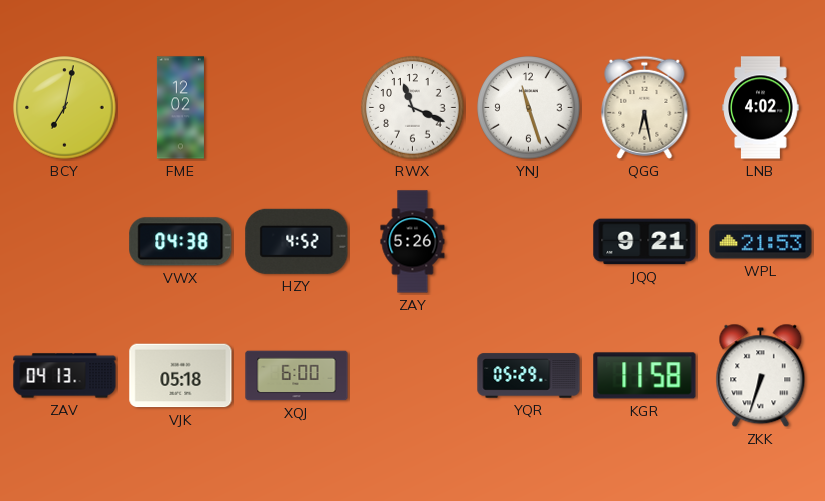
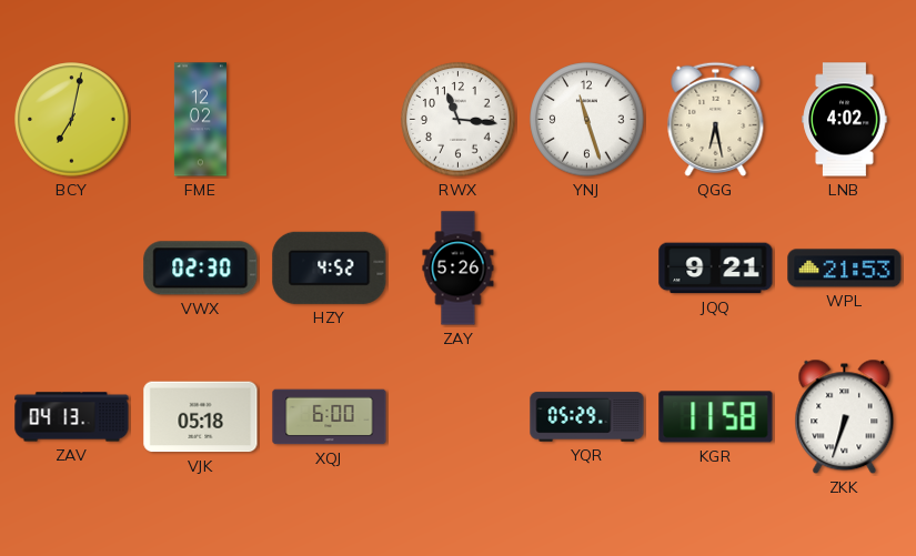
RWX: 11:19 -> 11:16 (459, 120)
VWX: 04:38 -> 02:30 (201, 269)
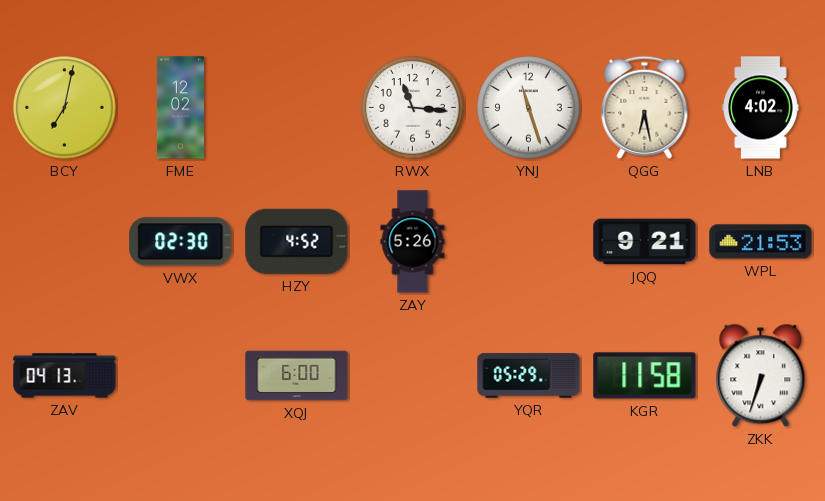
VJK: 05:18 -> none (201, 417)
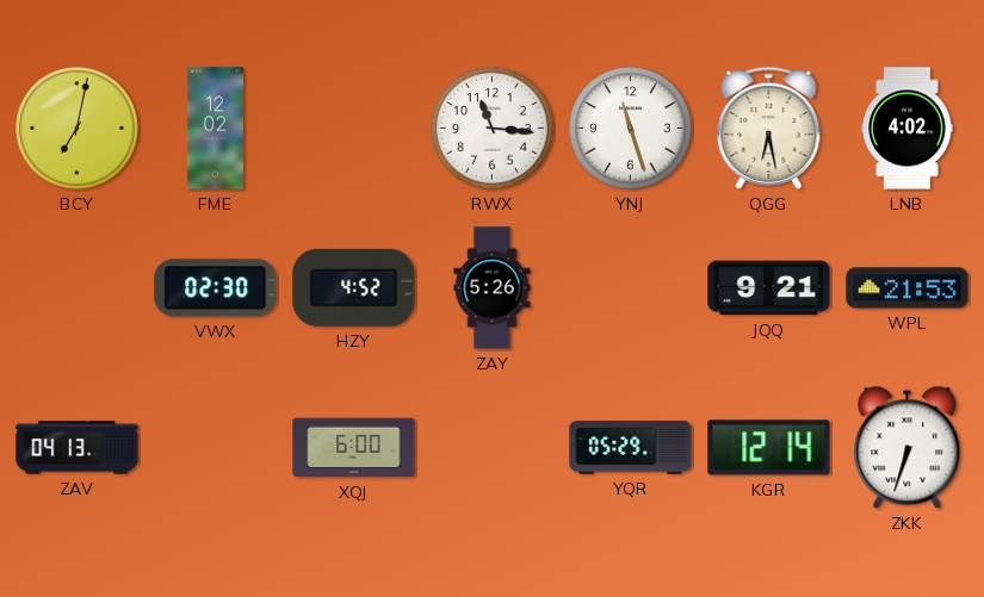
KGR: 11:58 -> 12:14 (769, 448)
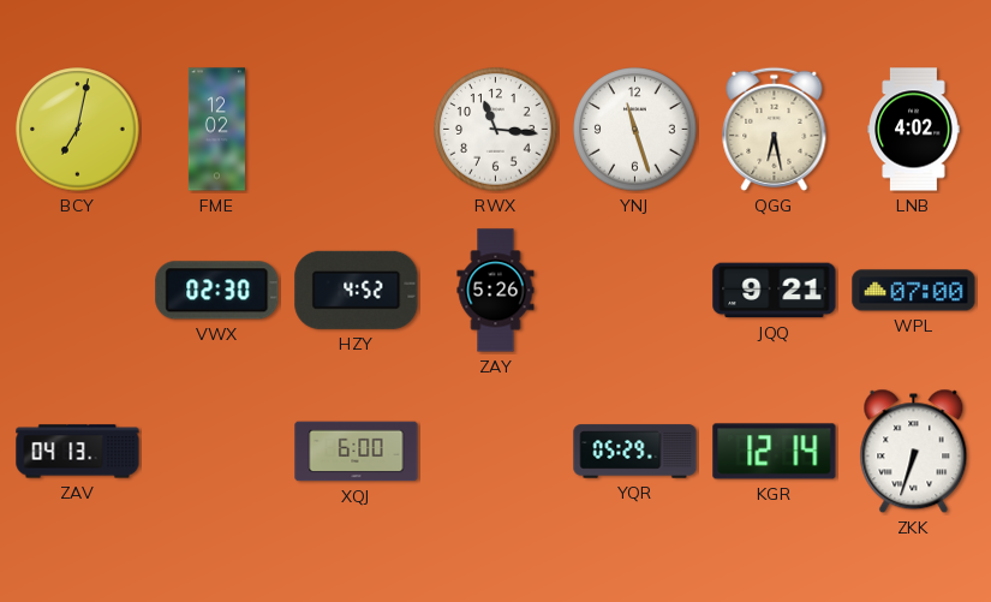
WPL: 21:53 -> 07:00 (914, 291)
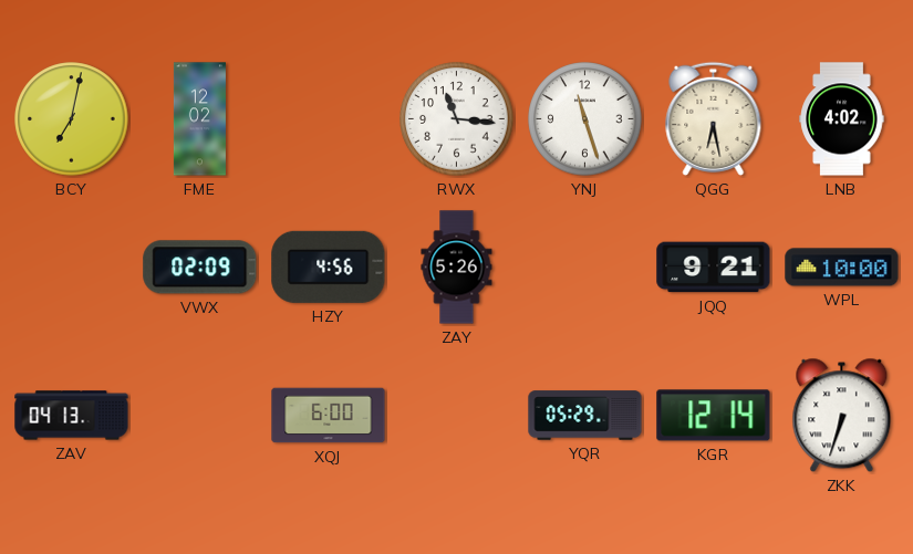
VWX: 02:30 -> 02:09 (200, 268)
HZY: 4:52 -> 4:56 (329, 266)
WPL: 07:00 -> 10:00 (842, 268)
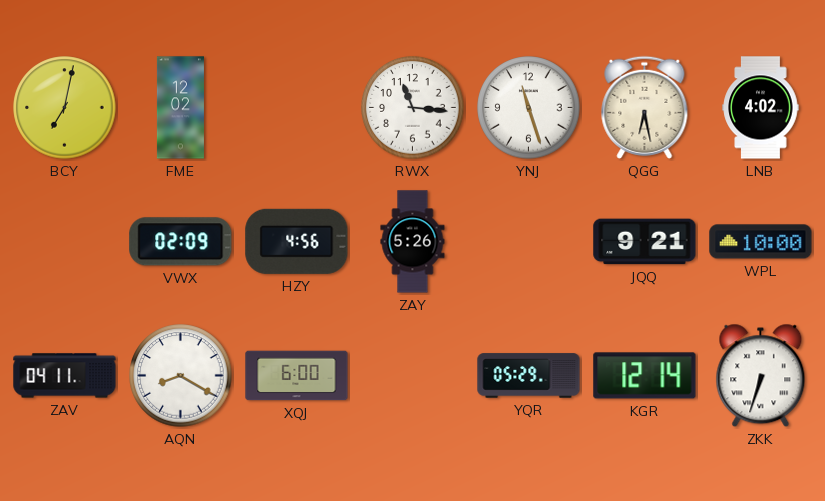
ZAV: 04:13 -> 04:11 (65, 376)
AQN: none -> 8:20 (181, 376)
